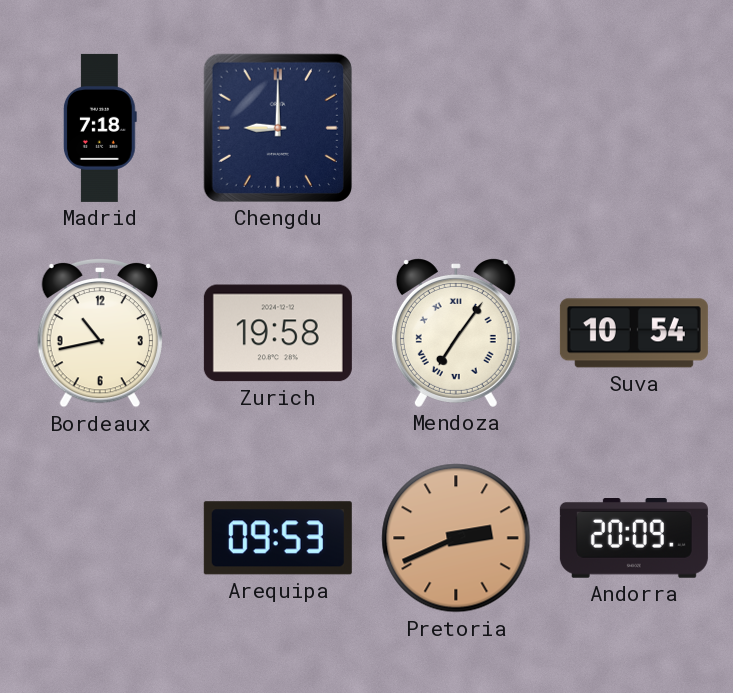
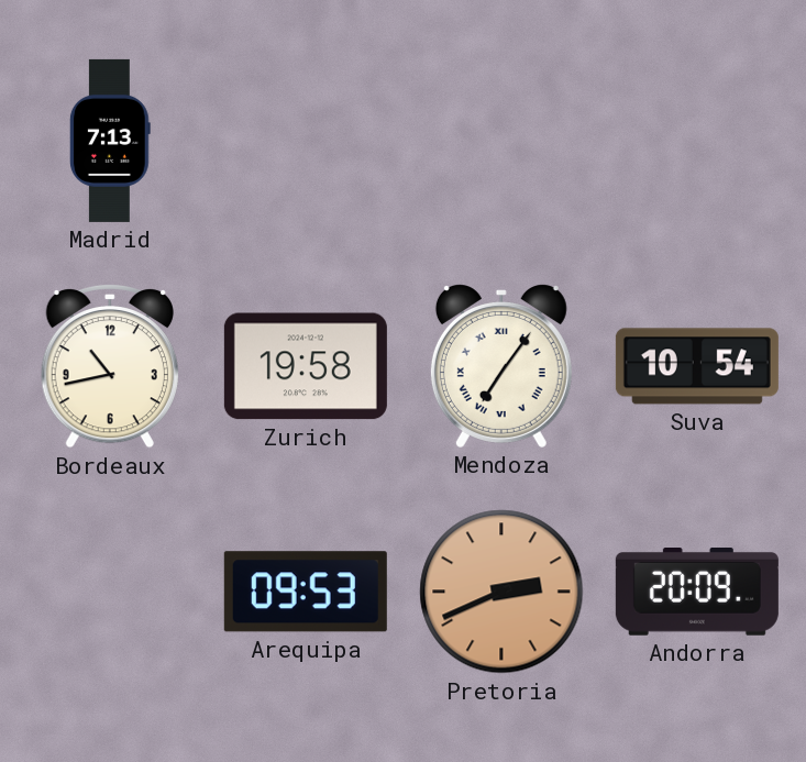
Madrid: 7:18 -> 7:13 (110, 141)
Chengdu: 9:00 -> none (278, 128)
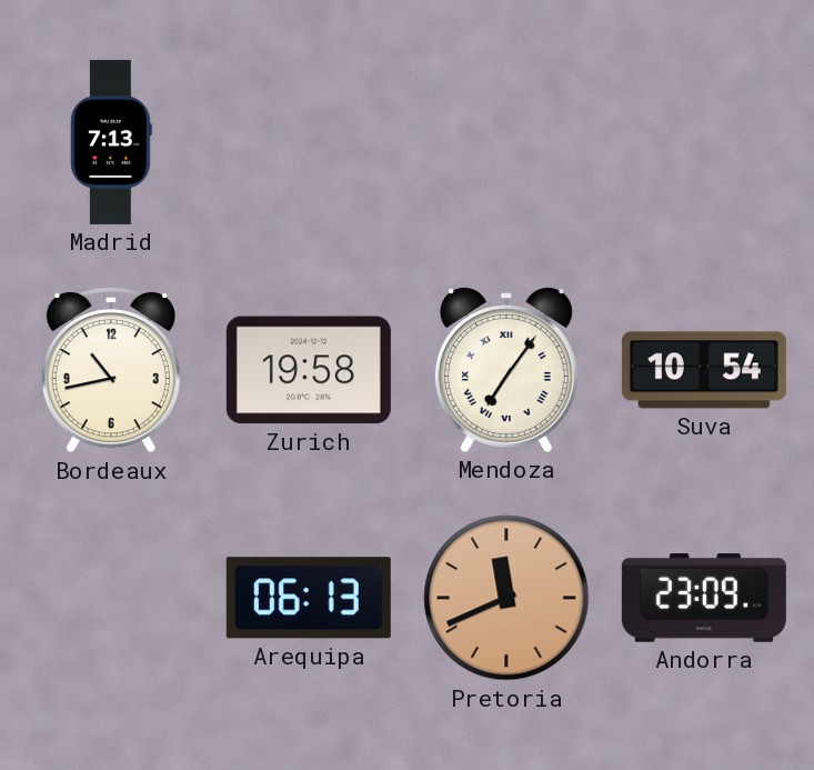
Arequipa: 09:53 -> 06:13 (309, 598)
Pretoria: 2:41 -> 11:41 (506, 598)
Andorra: 20:09 -> 23:09 (704, 599)
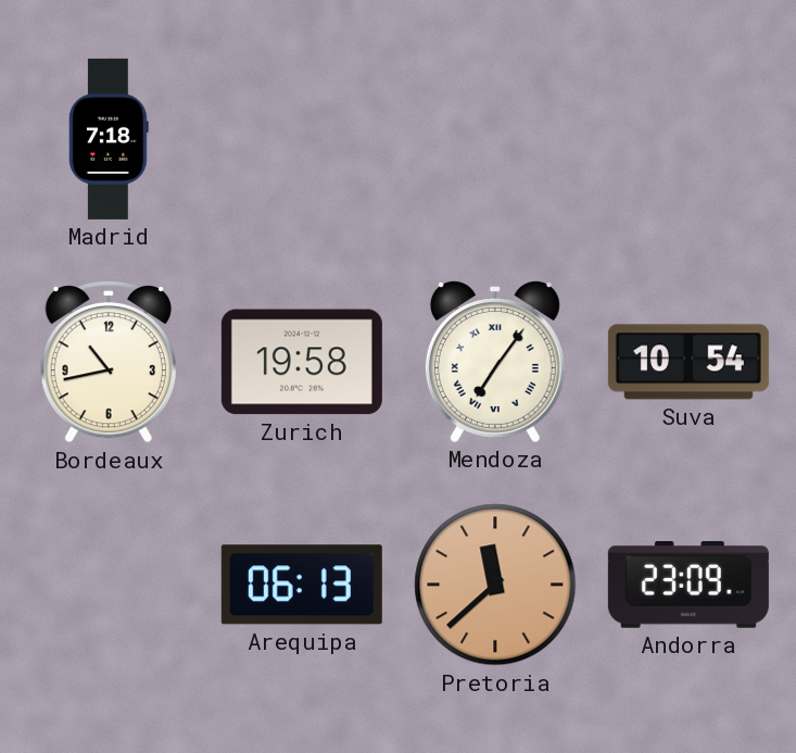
Madrid: 7:13 -> 7:18 (109, 139)
Pretoria: 11:41 -> 11:38 (495, 585)
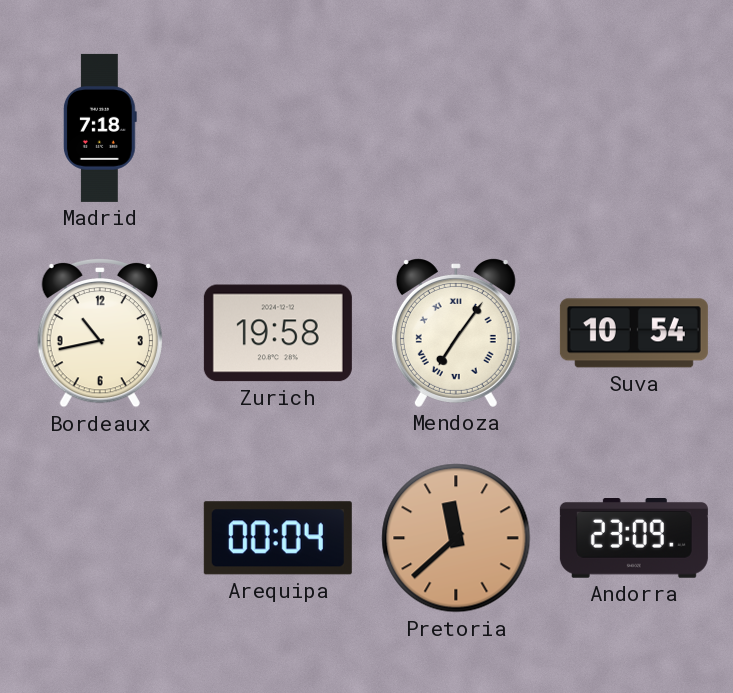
Arequipa: 06:13 -> 00:04 (278, 538)
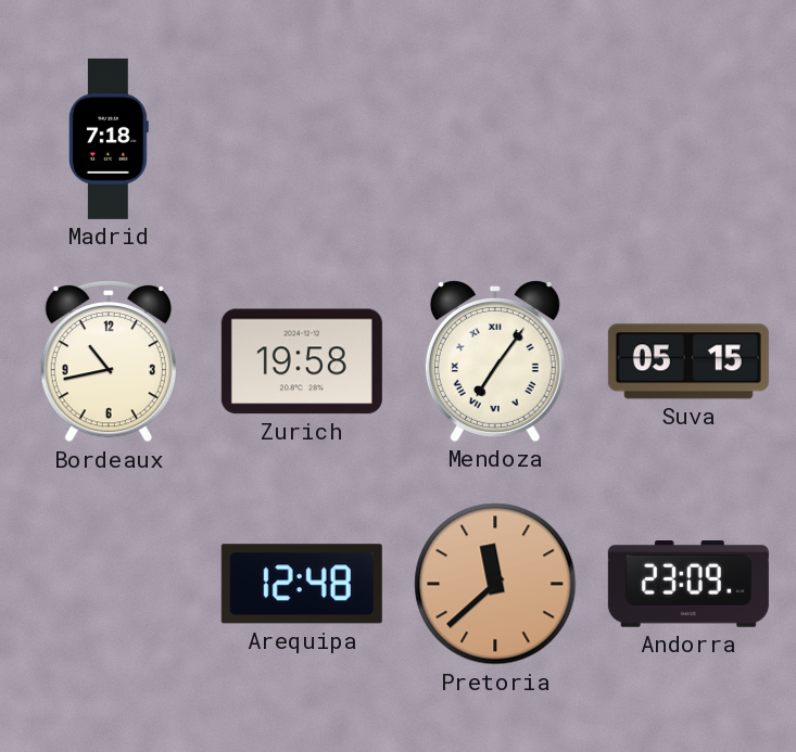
Suva: 10:54 -> 05:15 (688, 361)
Arequipa: 00:04 -> 12:48 (302, 584)
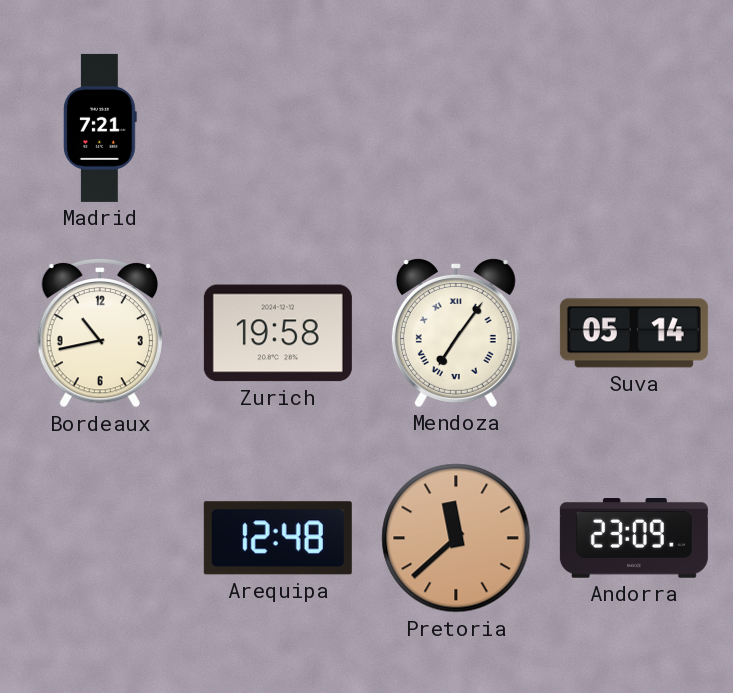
Madrid: 7:18 -> 7:21 (100, 128)
Suva: 05:15 -> 05:14 (634, 333)
